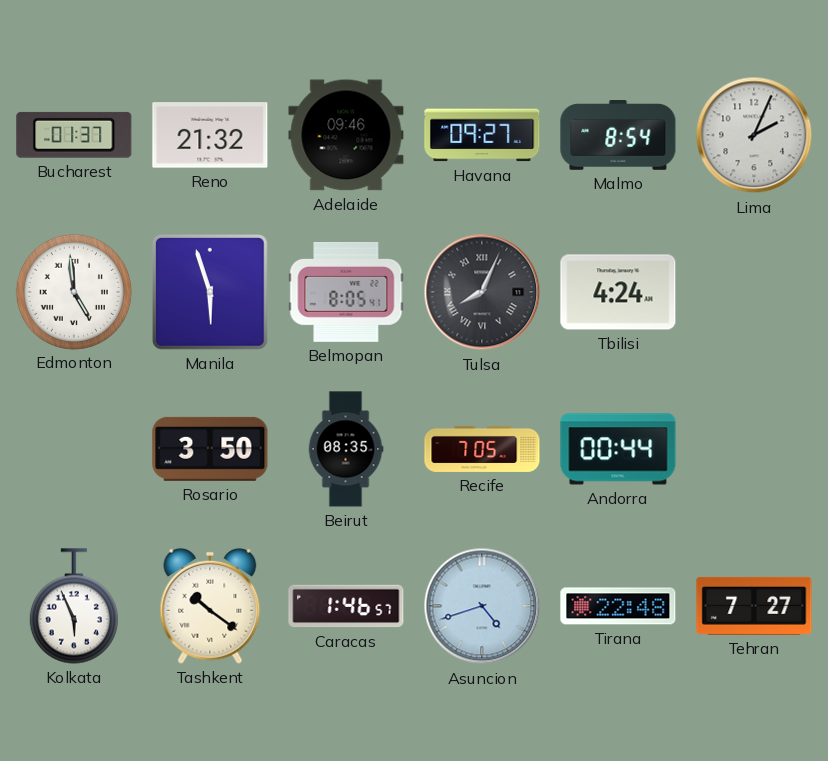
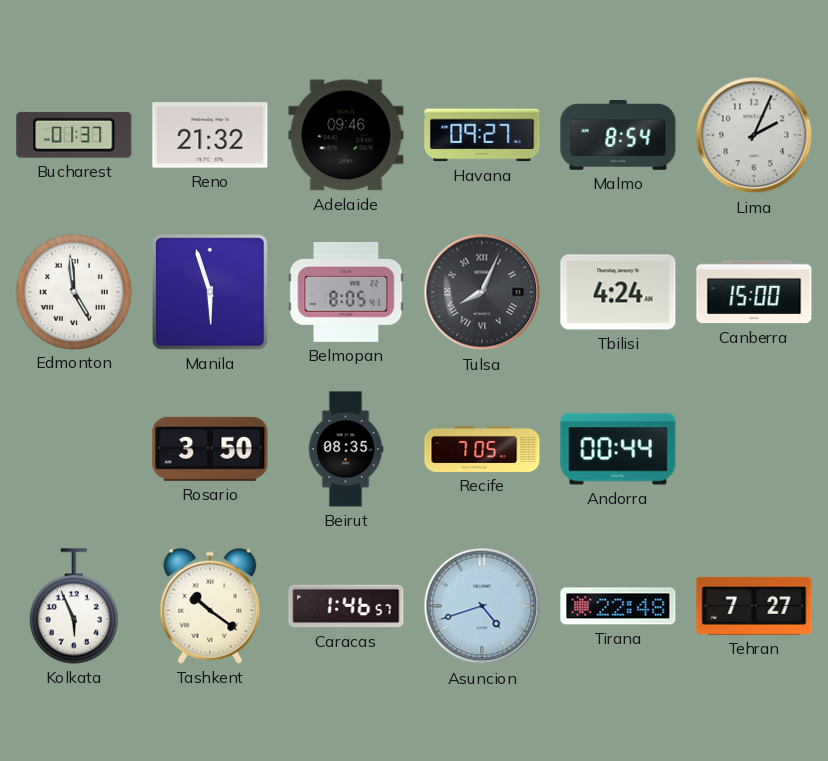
Canberra: none -> 15:00 (754, 292)
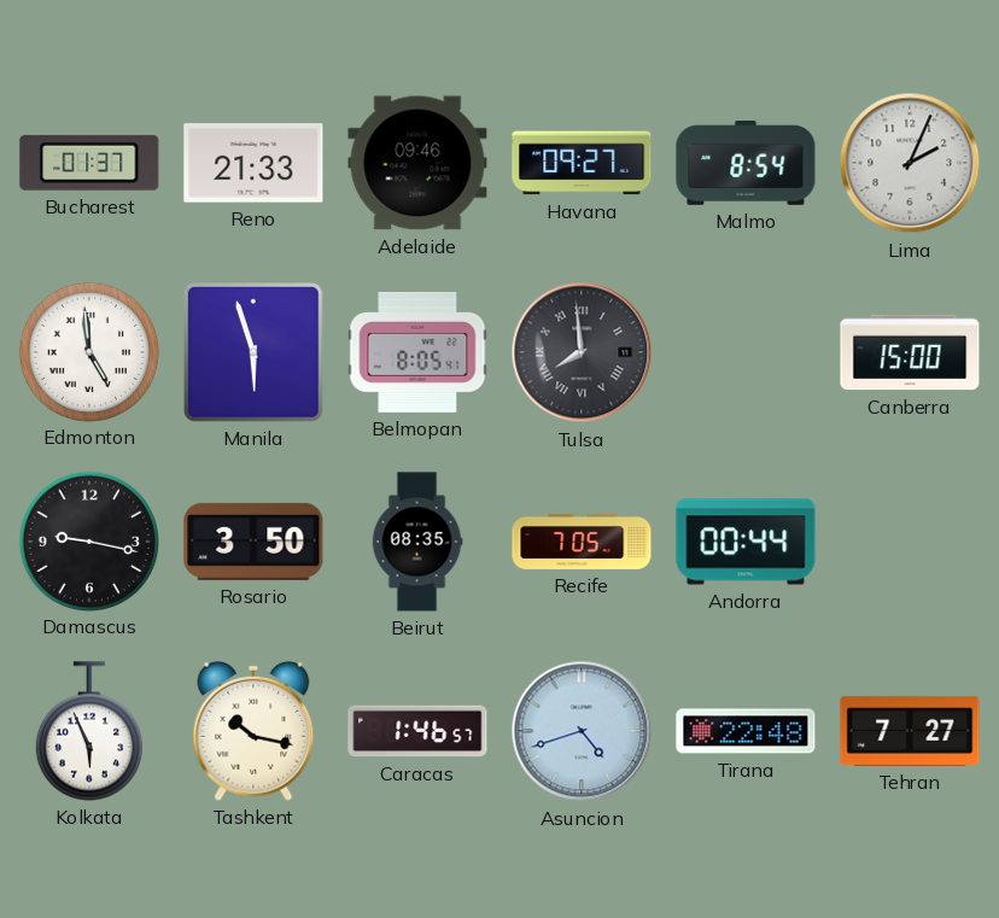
Reno: 21:32 -> 21:33 (253, 163)
Tulsa: 8:04 -> 7:59 (582, 352)
Tbilisi: 4:24 -> none (618, 292)
Damascus: none -> 9:17 (88, 540)
Tashkent: 10:21 -> 10:17 (253, 731)
